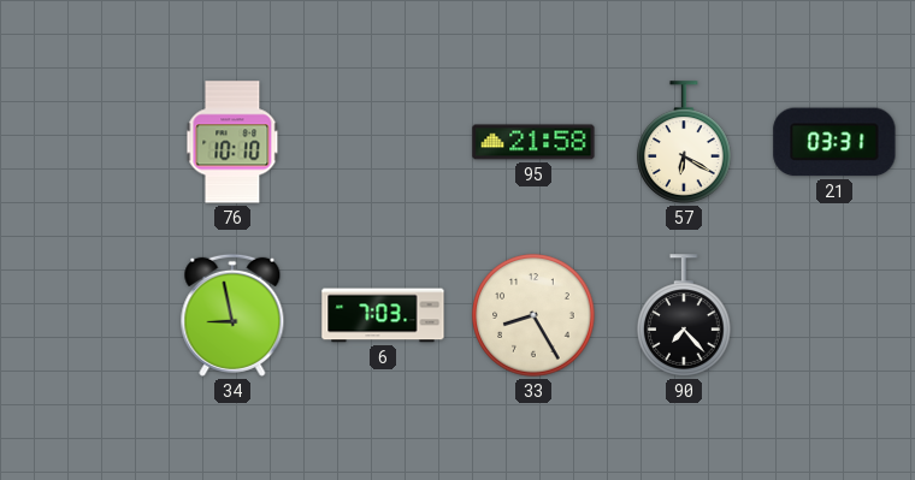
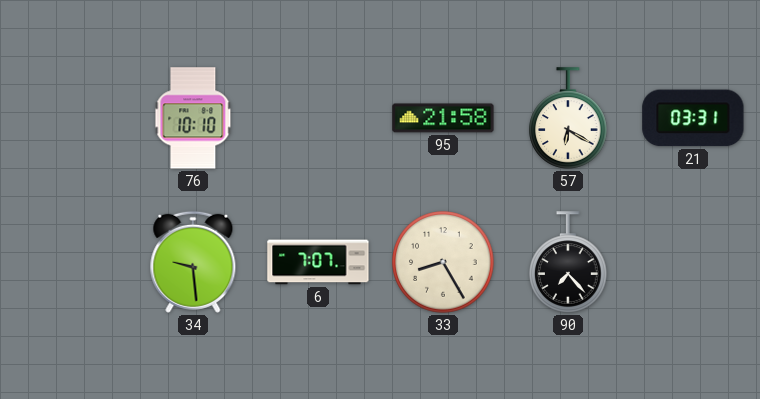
34: 8:58 -> 9:29 (193, 262)
6: 7:03 -> 7:07 (318, 262)
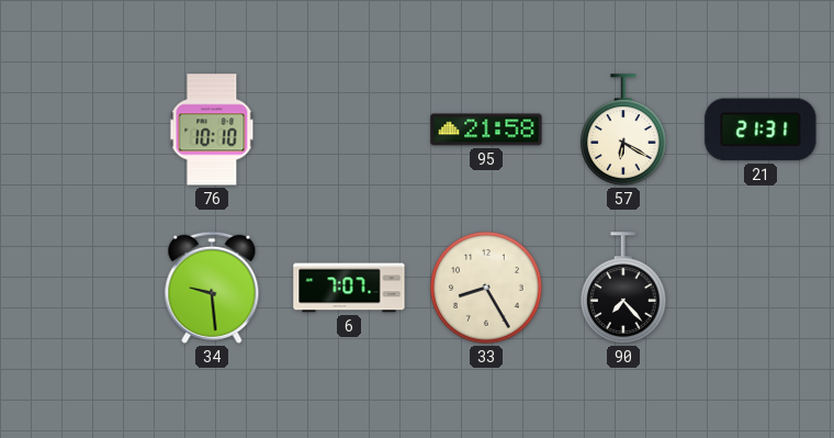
21: 03:31 -> 21:31 (760, 130)
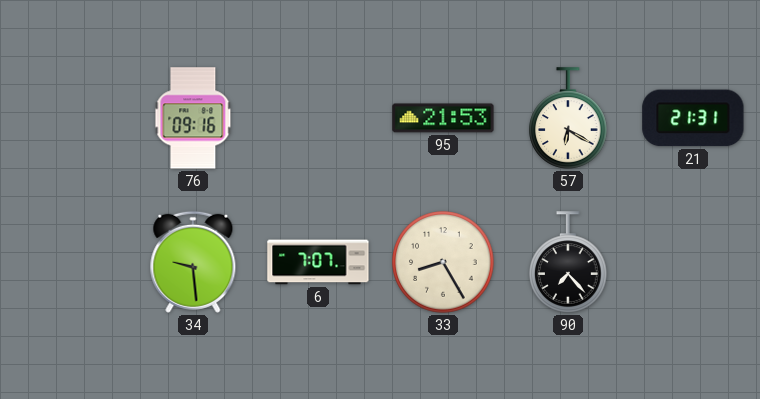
76: 10:10 -> 09:16 (193, 118)
95: 21:58 -> 21:53 (443, 118)
